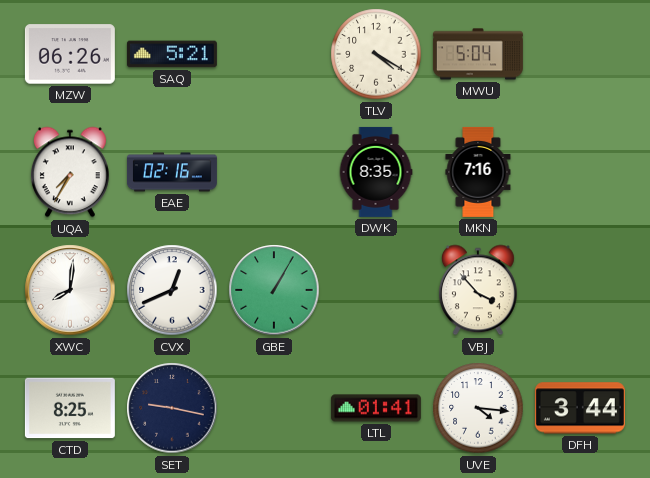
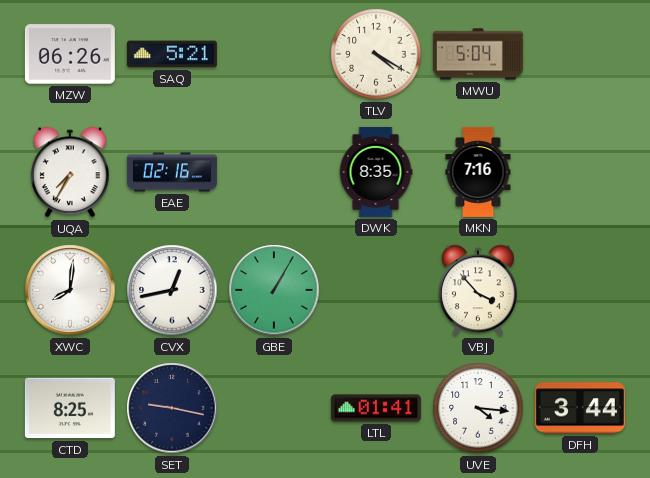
CVX: 12:41 -> 12:43 (172, 290)
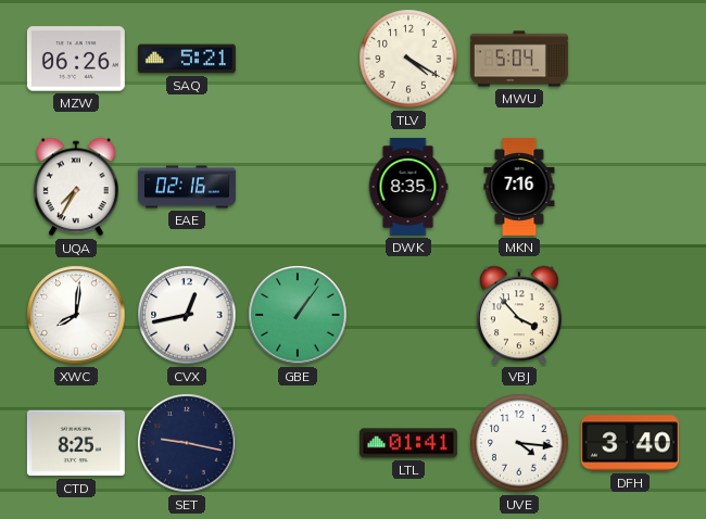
GBE: 1:05 -> 1:06 (298, 315)
DFH: 3:44 -> 3:40 (630, 443)
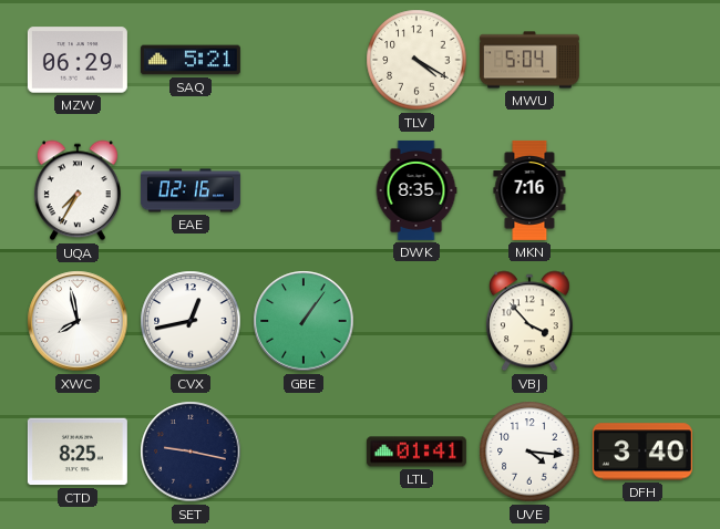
MZW: 06:26 -> 06:29 (78, 60)
XWC: 8:01 -> 7:58 (78, 321)
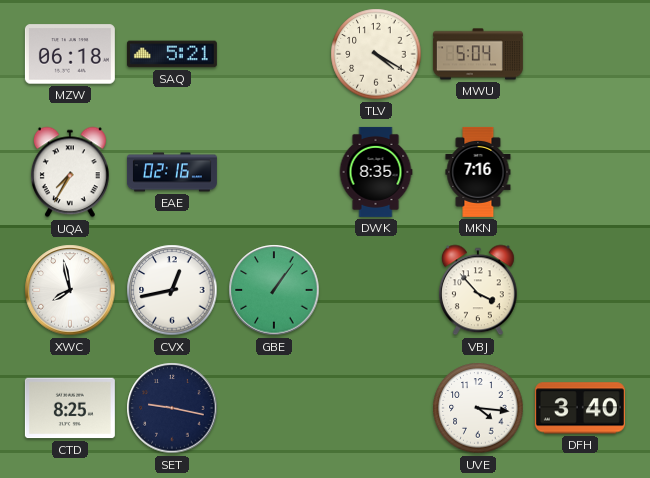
MZW: 06:29 -> 06:18 (70, 54)
LTL: 01:41 -> none (416, 452)
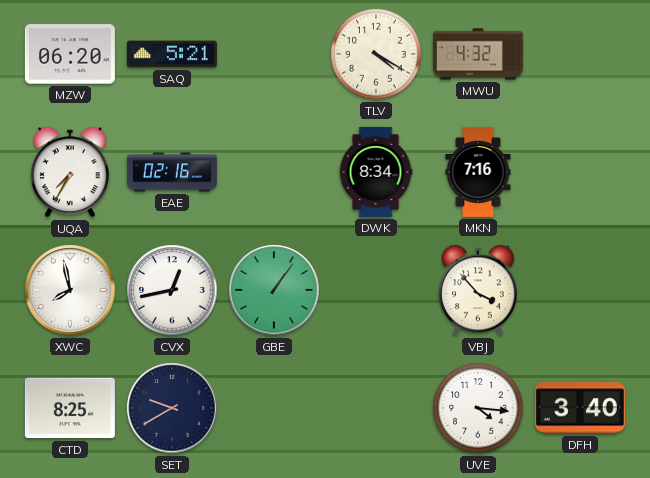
MZW: 06:18 -> 06:20 (70, 54)
MWU: 5:04 -> 4:32 (478, 54)
DWK: 8:35 -> 8:34 (376, 172)
SET: 9:17 -> 9:40 (172, 408)
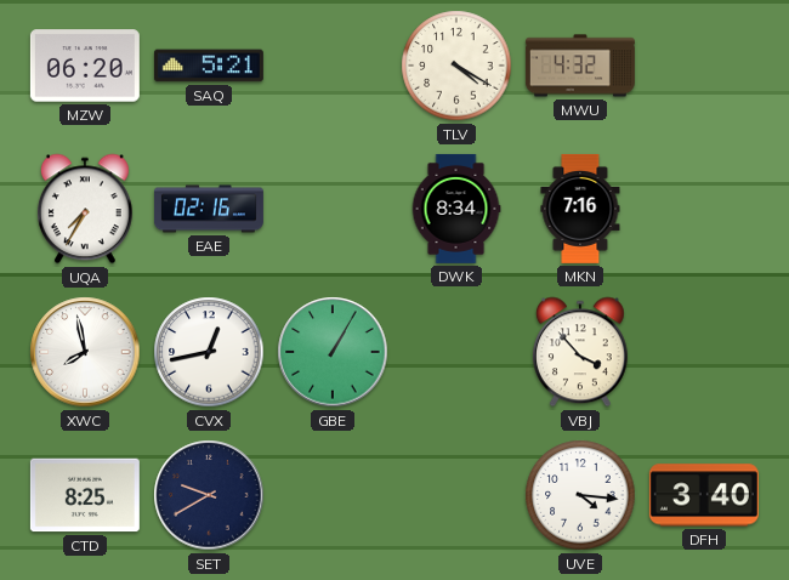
GBE: 1:06 -> 1:05 (333, 352)
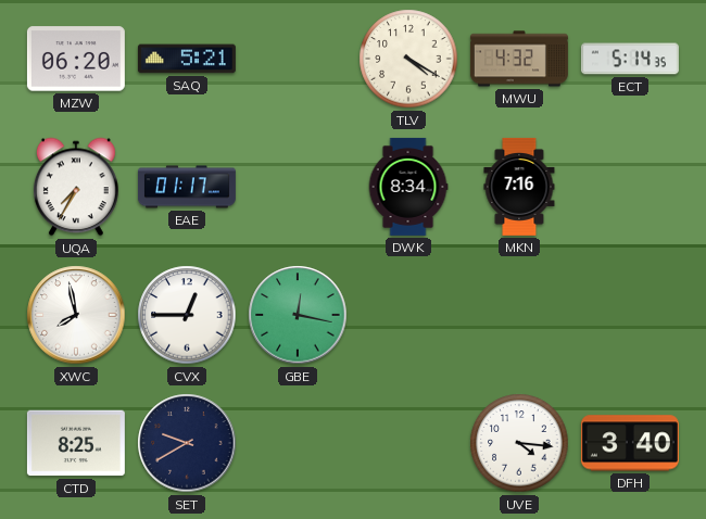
ECT: none -> 5:14 (630, 59)
EAE: 02:16 -> 01:17 (187, 187)
CVX: 12:43 -> 12:45 (187, 315)
GBE: 1:05 -> 12:17 (298, 315)
VBJ: 3:53 -> none (580, 352)
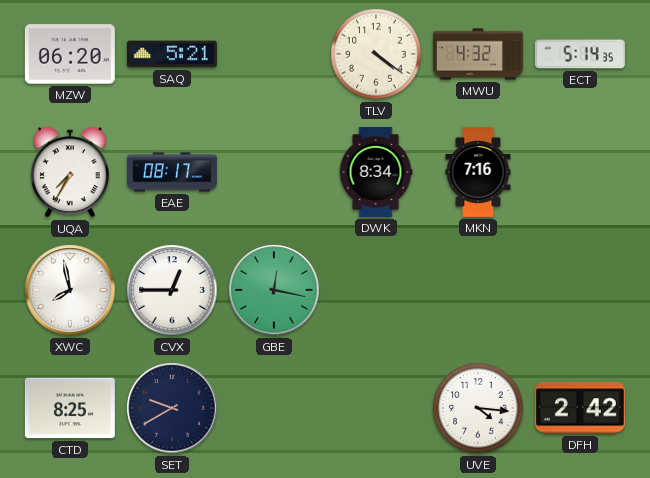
TLV: 4:20 -> 4:21 (376, 54)
EAE: 01:17 -> 08:17 (172, 172)
DFH: 3:40 -> 2:42 (580, 408)
